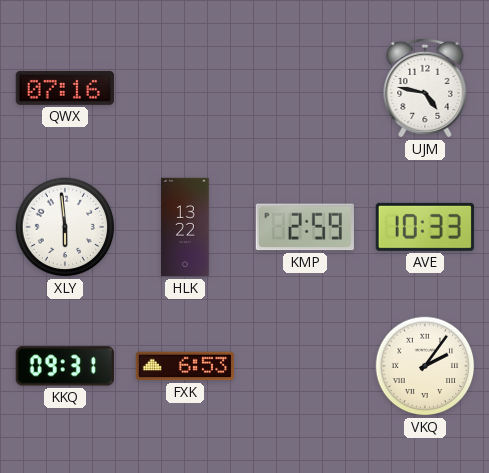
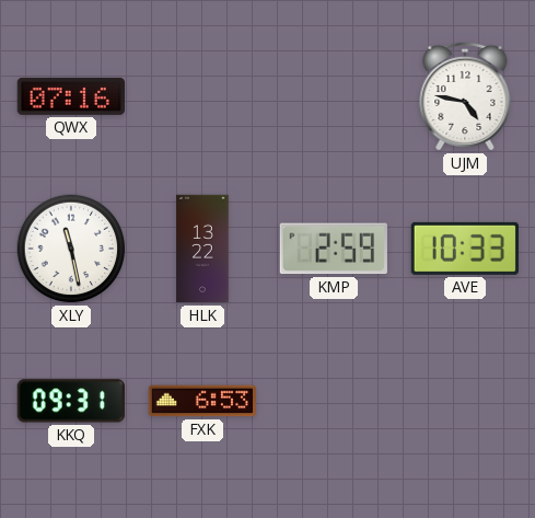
XLY: 5:59 -> 11:28 (71, 249)
VKQ: 2:06 -> none (425, 366)
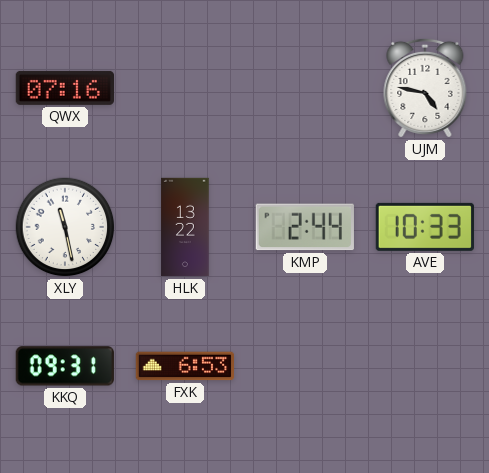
KMP: 2:59 -> 2:44 (305, 227)
